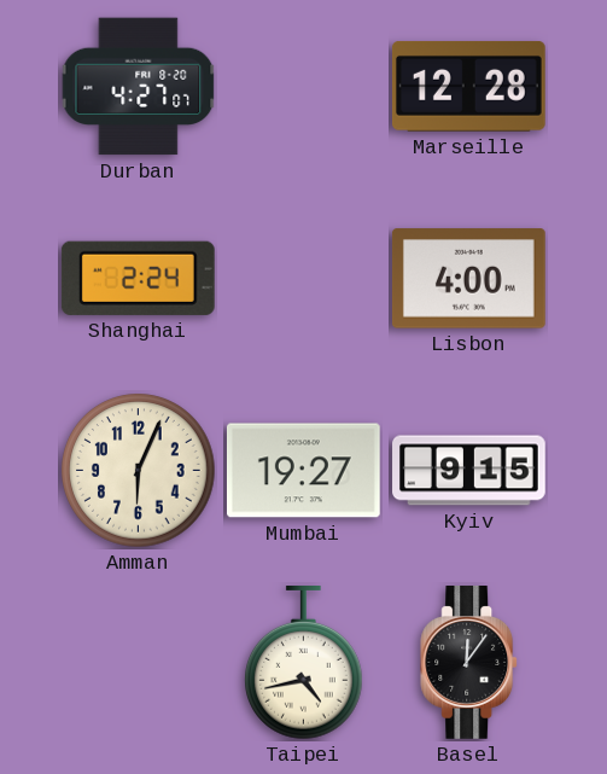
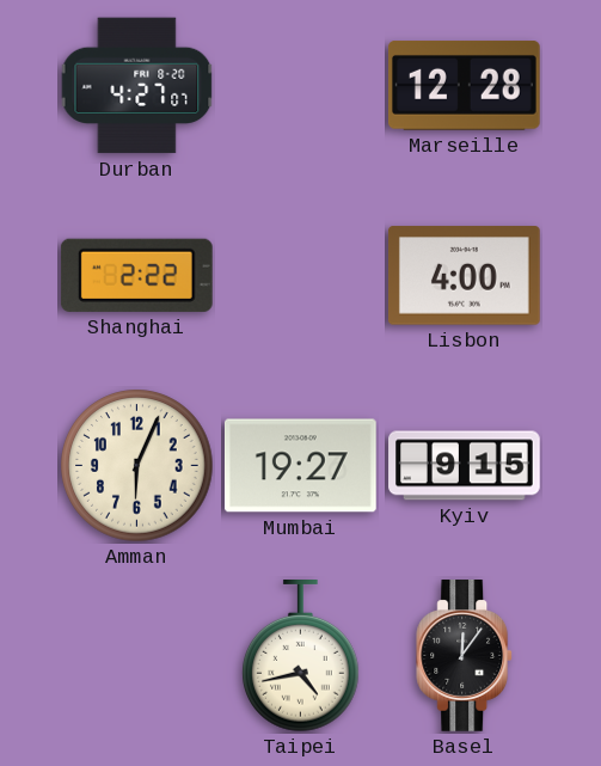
Shanghai: 2:24 -> 2:22 (136, 275)
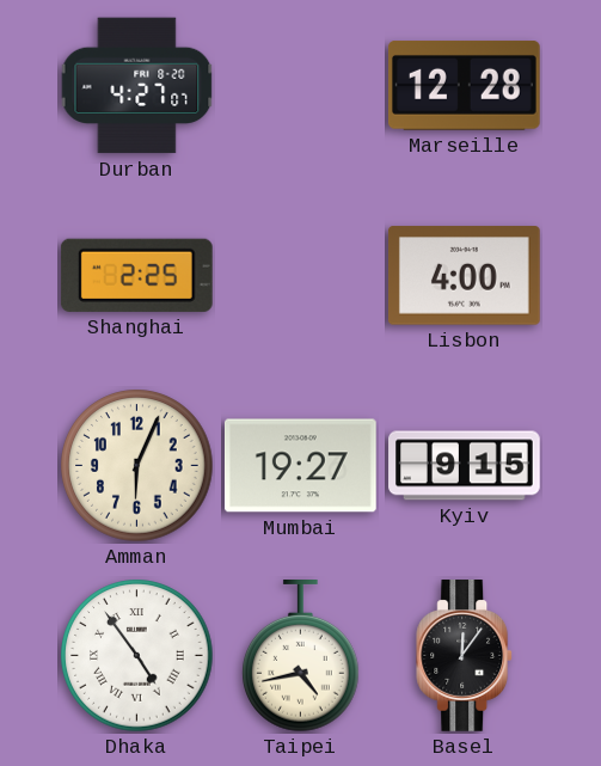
Shanghai: 2:22 -> 2:25 (136, 275)
Dhaka: none -> 4:54 (137, 656)
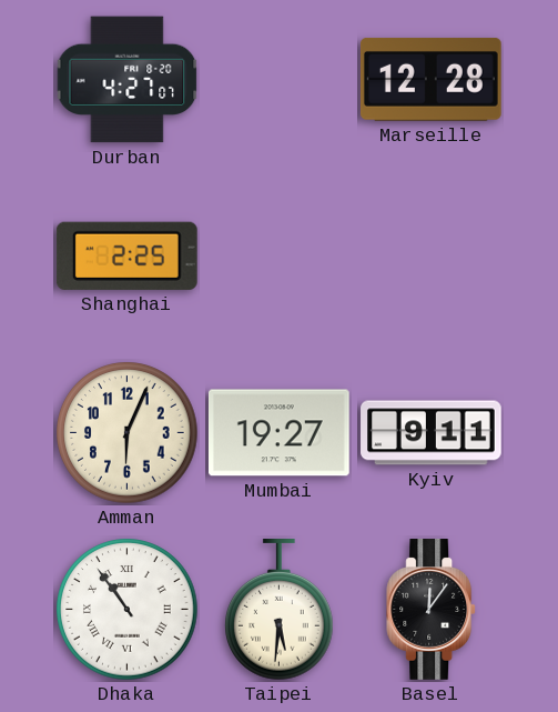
Lisbon: 4:00 -> none (464, 276)
Kyiv: 9:15 -> 9:11 (432, 433)
Dhaka: 4:54 -> 10:54 (128, 610)
Taipei: 4:43 -> 5:31 (280, 611)
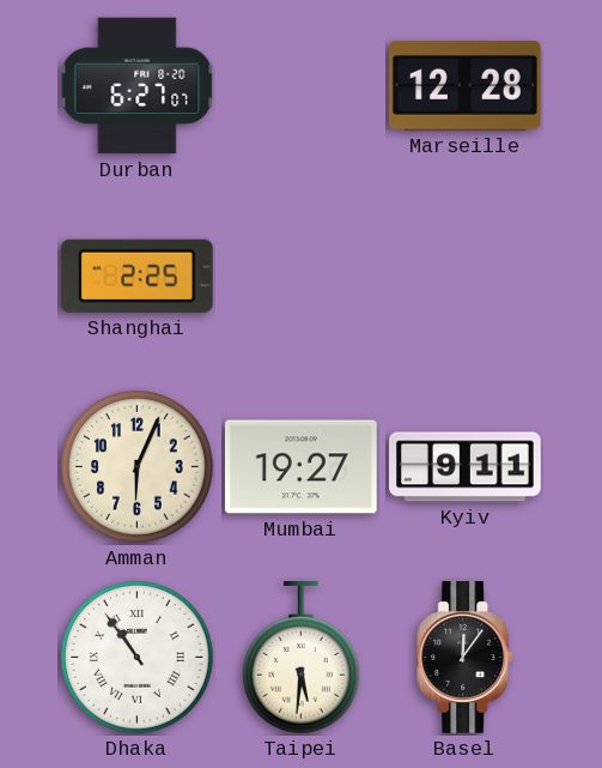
Durban: 4:27 -> 6:27 (138, 86)
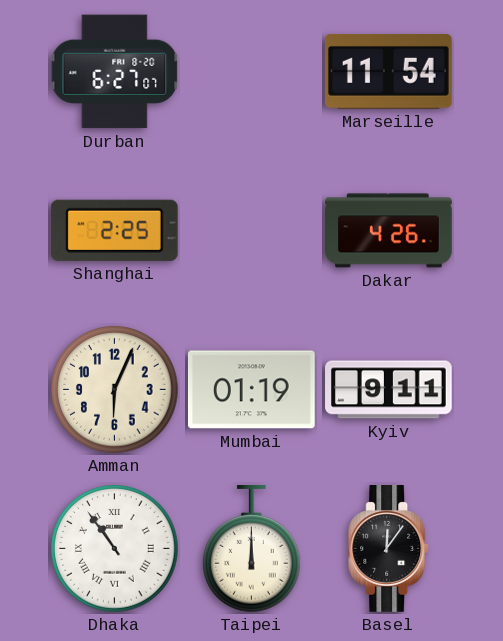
Marseille: 12:28 -> 11:54 (388, 72)
Dakar: none -> 4:26 (389, 231)
Mumbai: 19:27 -> 01:19 (252, 390)
Taipei: 5:31 -> 12:00 (252, 550)
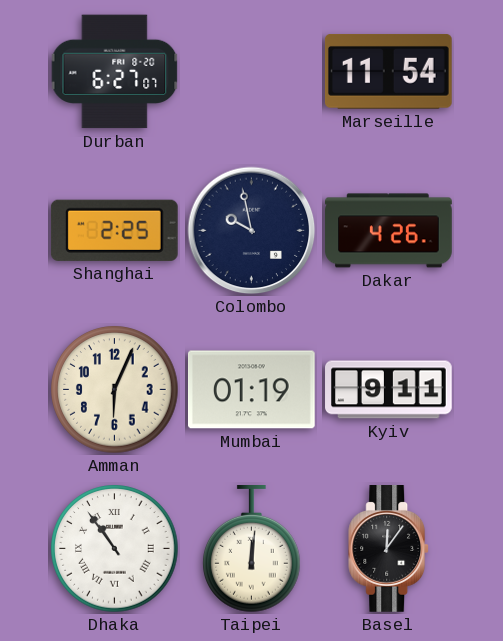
Colombo: none -> 9:58 (252, 231)
Taipei: 12:00 -> 12:01 (252, 550)
